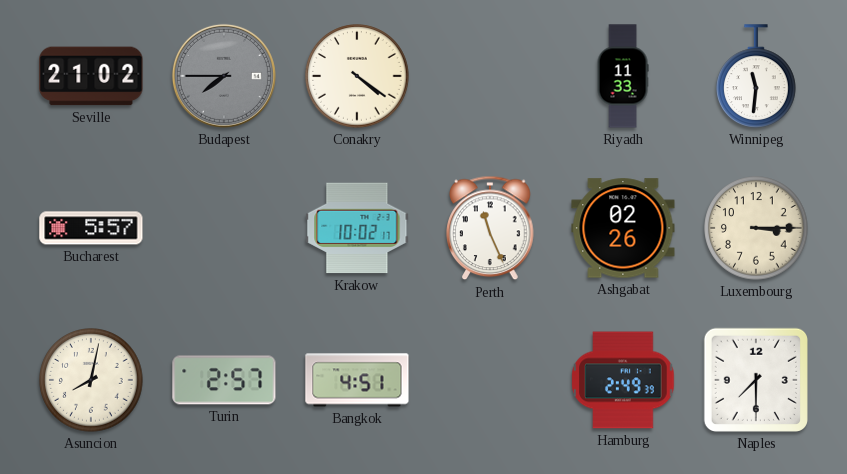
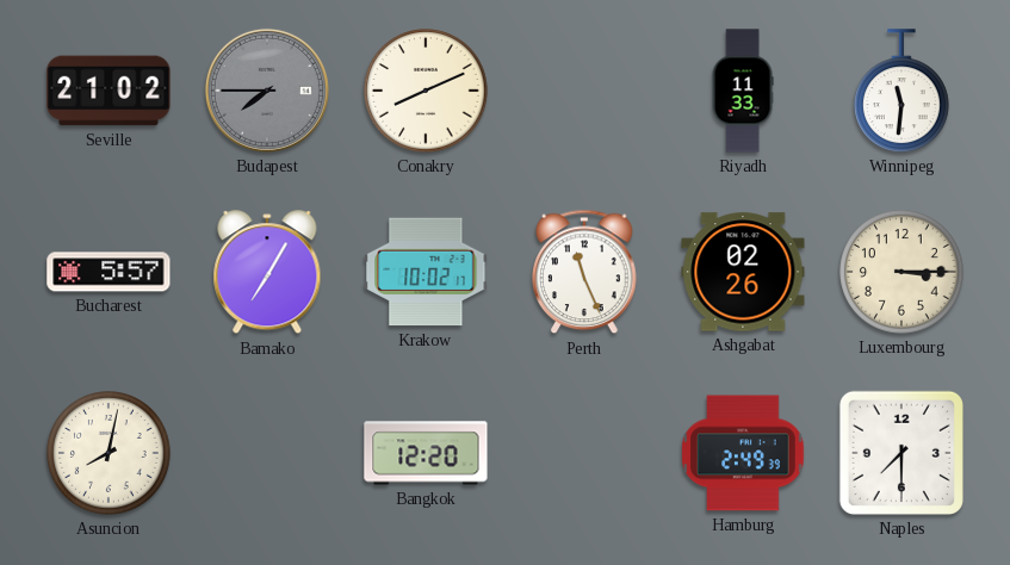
Conakry: 4:21 -> 8:11 (426, 91)
Bamako: none -> 7:05 (267, 273)
Turin: 2:57 -> none (224, 380)
Bangkok: 4:51 -> 12:20 (426, 453)
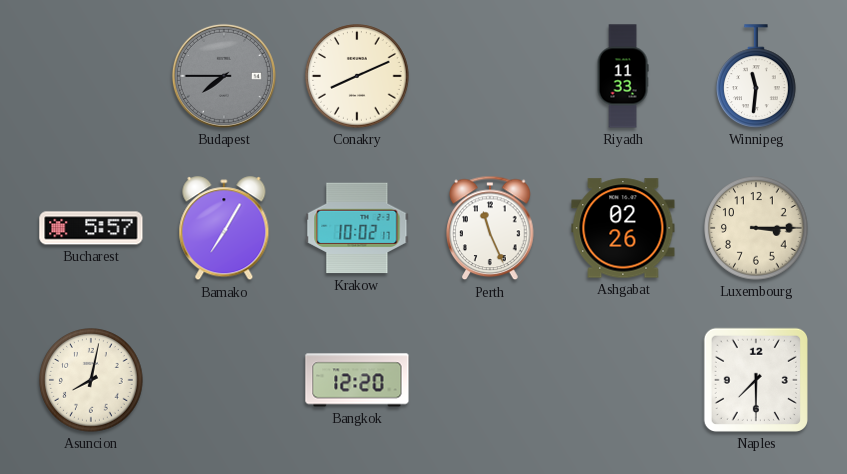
Seville: 21:02 -> none (109, 91)
Hamburg: 2:49 -> none (743, 453)
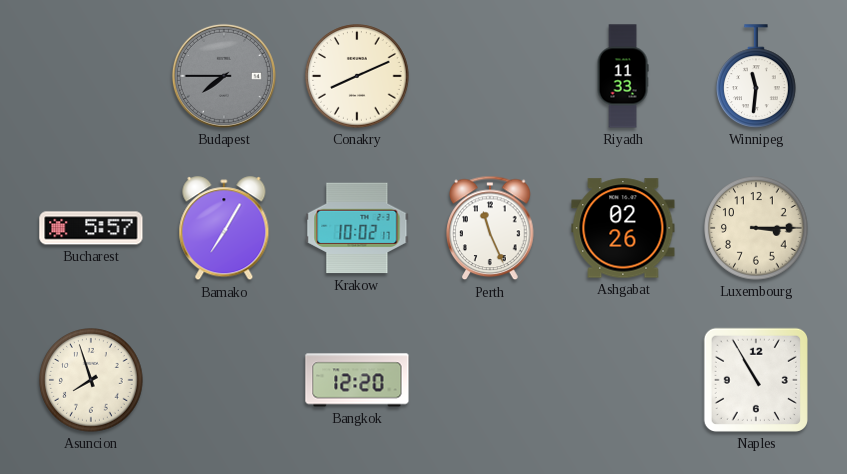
Asuncion: 8:02 -> 7:57 (91, 380)
Naples: 7:30 -> 10:55 (756, 380)
